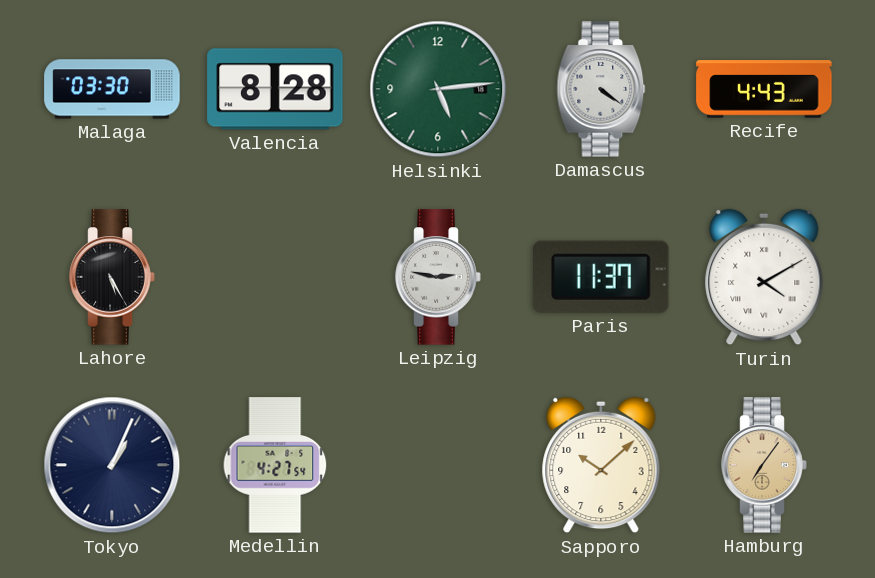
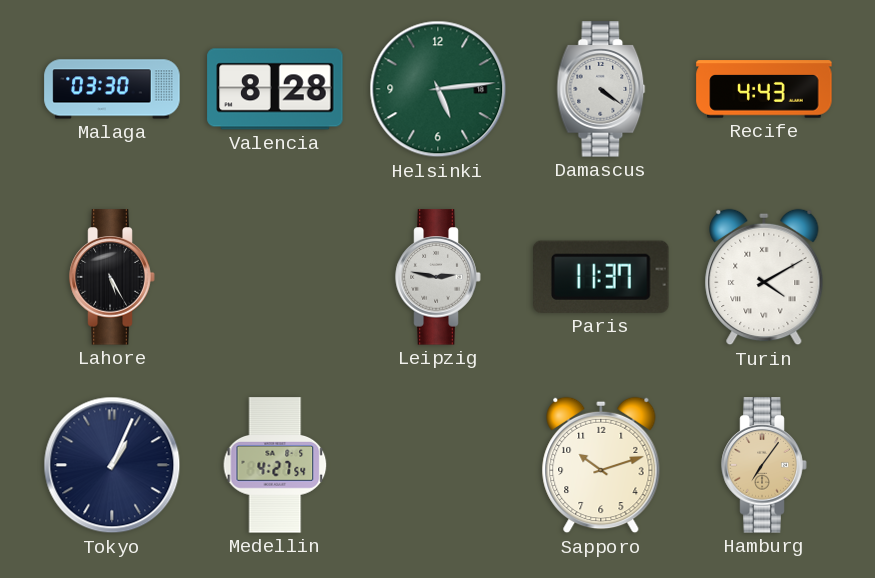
Sapporo: 10:08 -> 10:12 (601, 465)
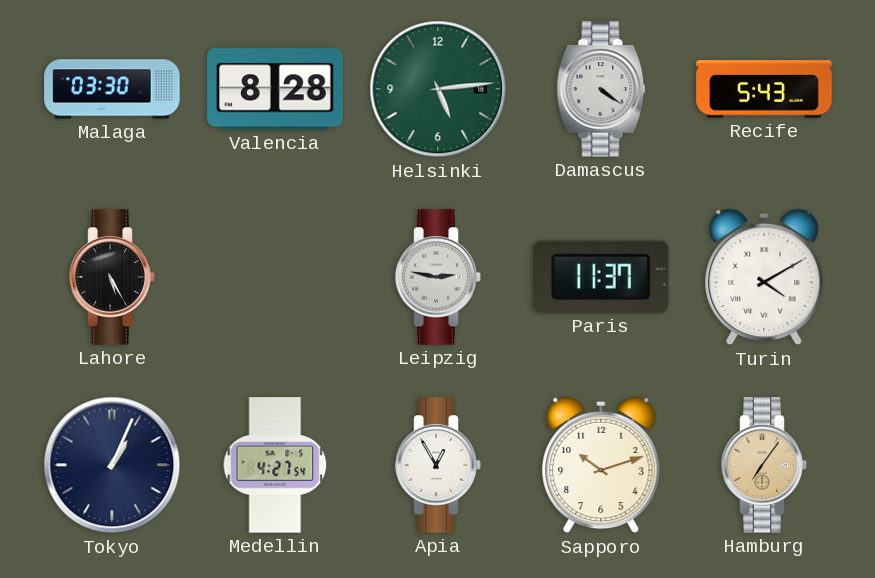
Recife: 4:43 -> 5:43 (764, 89)
Apia: none -> 12:55 (438, 465)
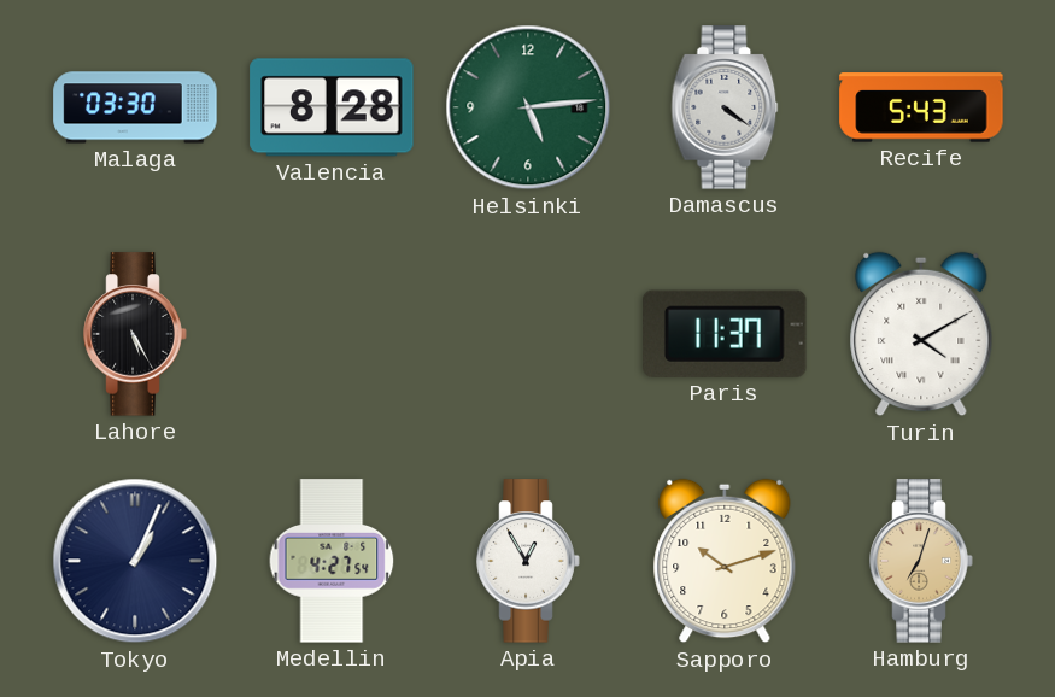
Leipzig: 2:47 -> none (438, 277)
Hamburg: 7:06 -> 7:03 (921, 561)
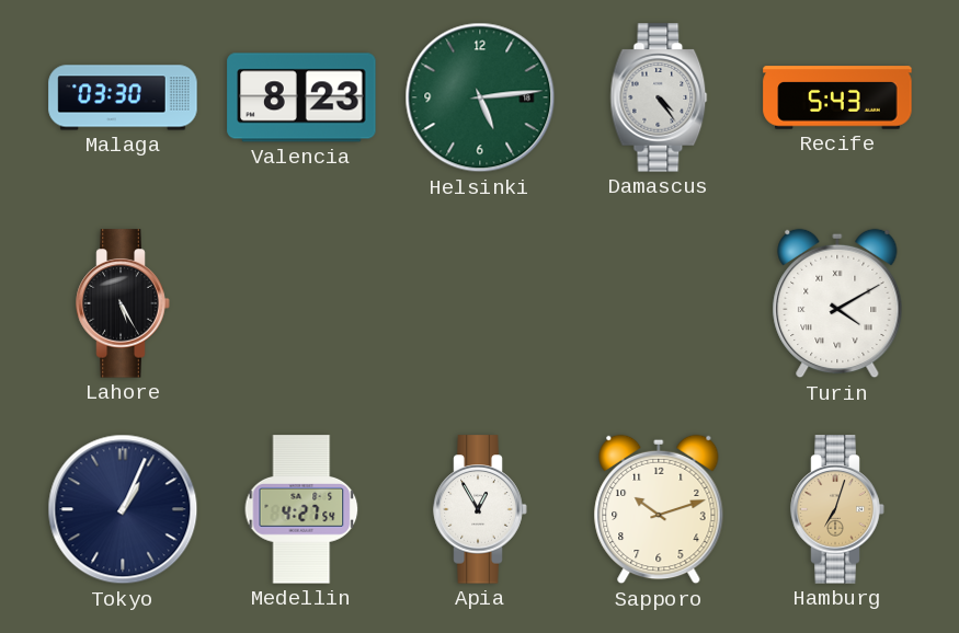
Valencia: 8:28 -> 8:23 (301, 97)
Damascus: 4:21 -> 4:24 (659, 97)
Paris: 11:37 -> none (726, 334)
